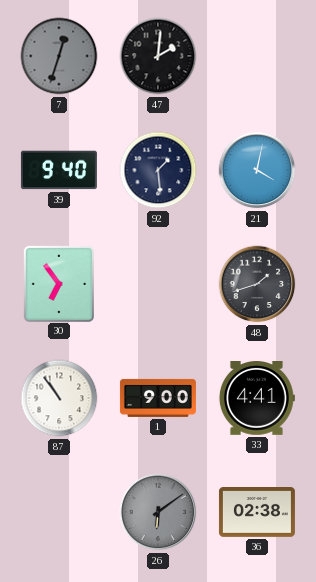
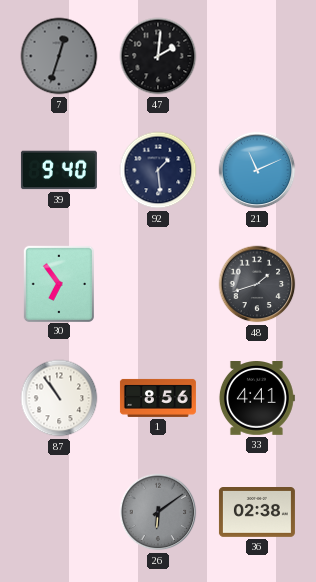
21: 4:02 -> 11:11 (257, 170)
1: 9:00 -> 8:56 (158, 398)
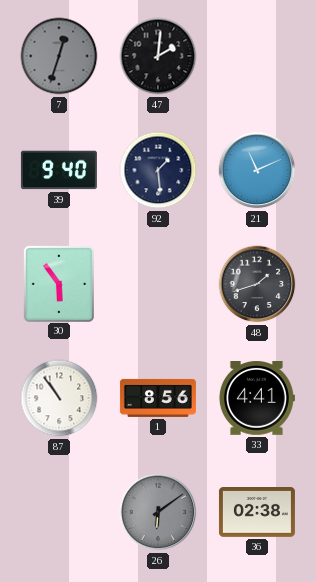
30: 6:54 -> 5:54 (58, 283)
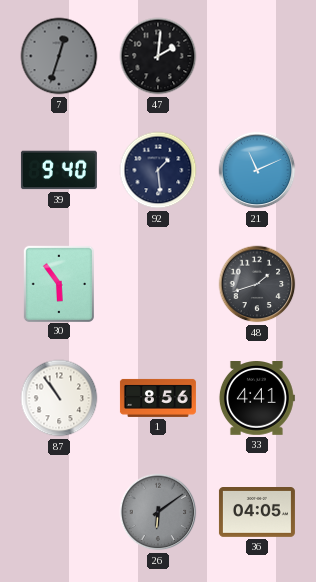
36: 02:38 -> 04:05 (257, 513)
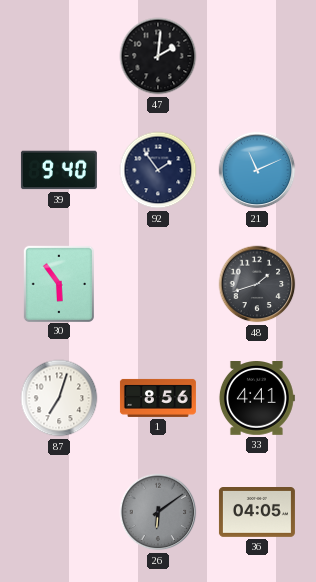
7: 12:33 -> none (59, 56)
92: 1:29 -> 1:54 (158, 170)
87: 10:54 -> 7:03 (59, 398)
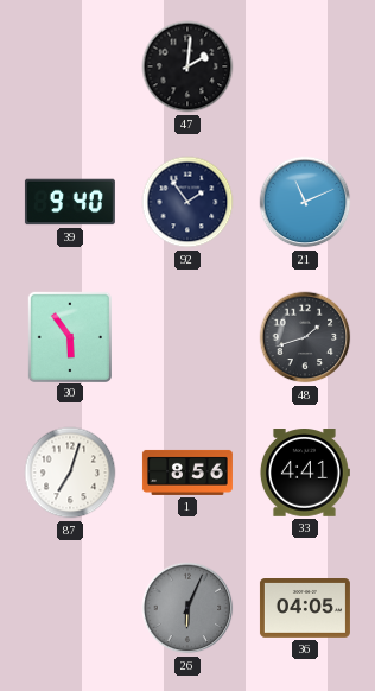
26: 6:09 -> 6:04 (188, 608)
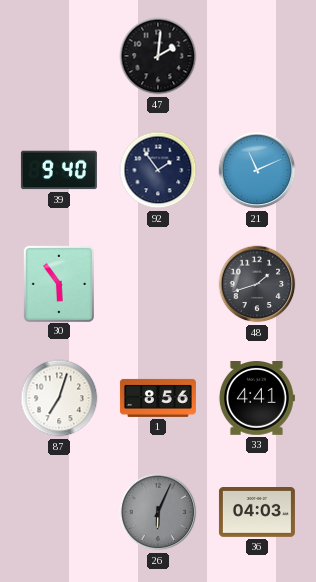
36: 04:05 -> 04:03 (257, 513)
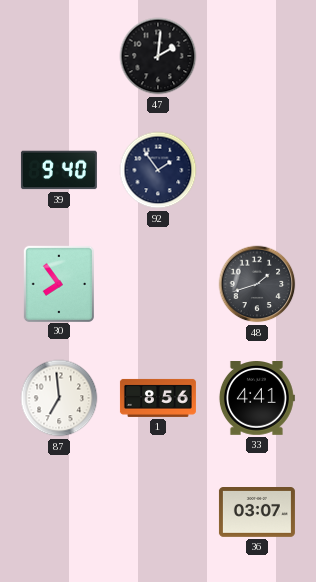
21: 11:11 -> none (257, 170)
30: 5:54 -> 7:54 (58, 283)
87: 7:03 -> 6:59 (59, 398)
26: 6:04 -> none (158, 512)
36: 04:03 -> 03:07 (257, 513)
